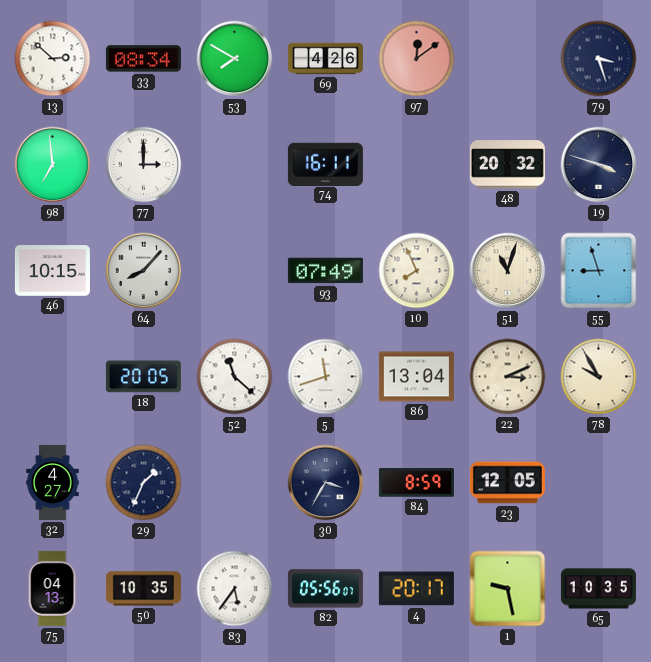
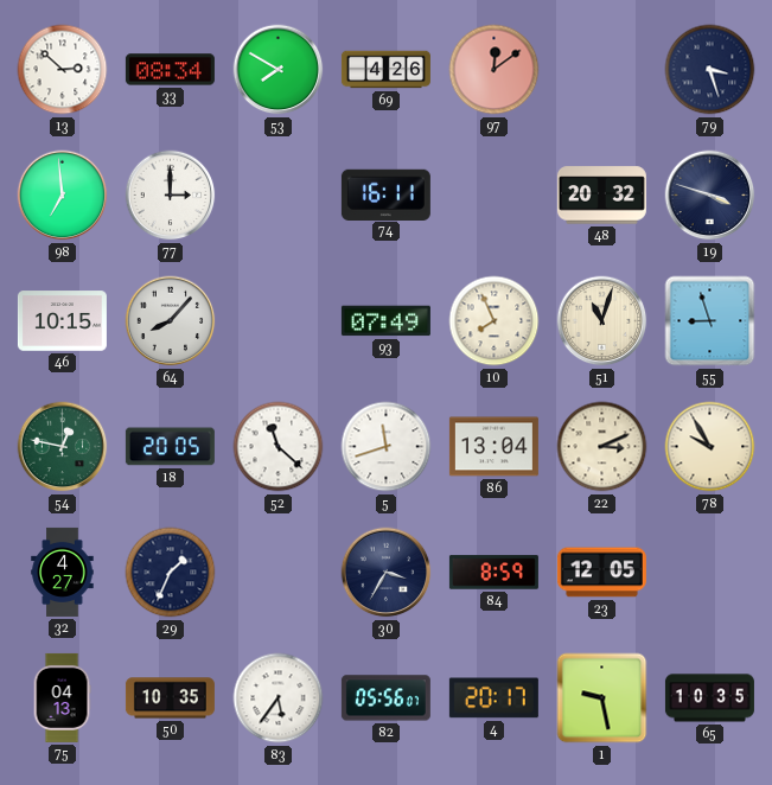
54: none -> 12:47 (63, 447)
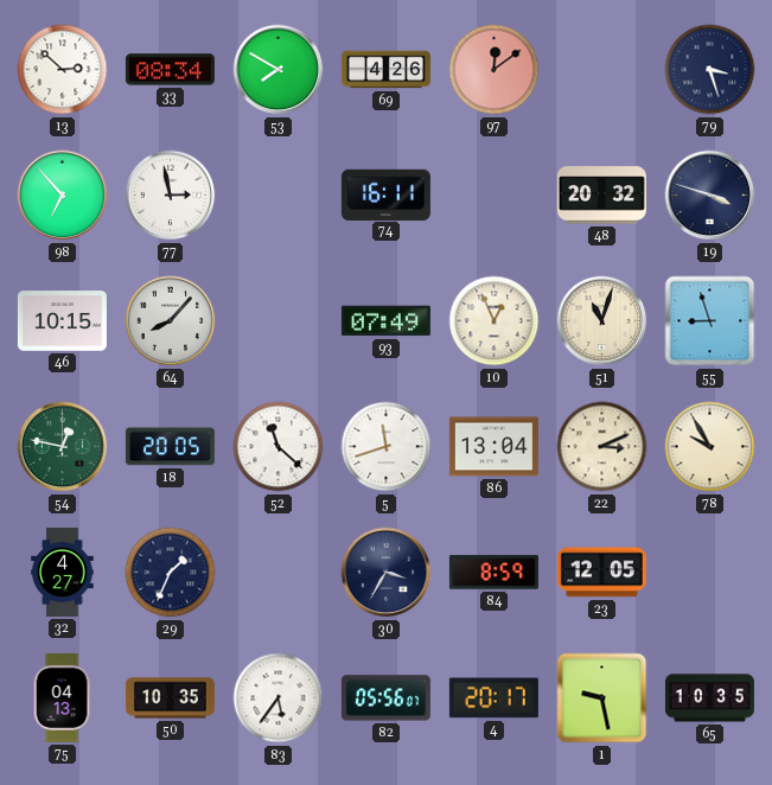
98: 6:59 -> 6:53 (63, 196)
77: 3:00 -> 2:58 (171, 196)
10: 7:56 -> 12:56 (495, 321)
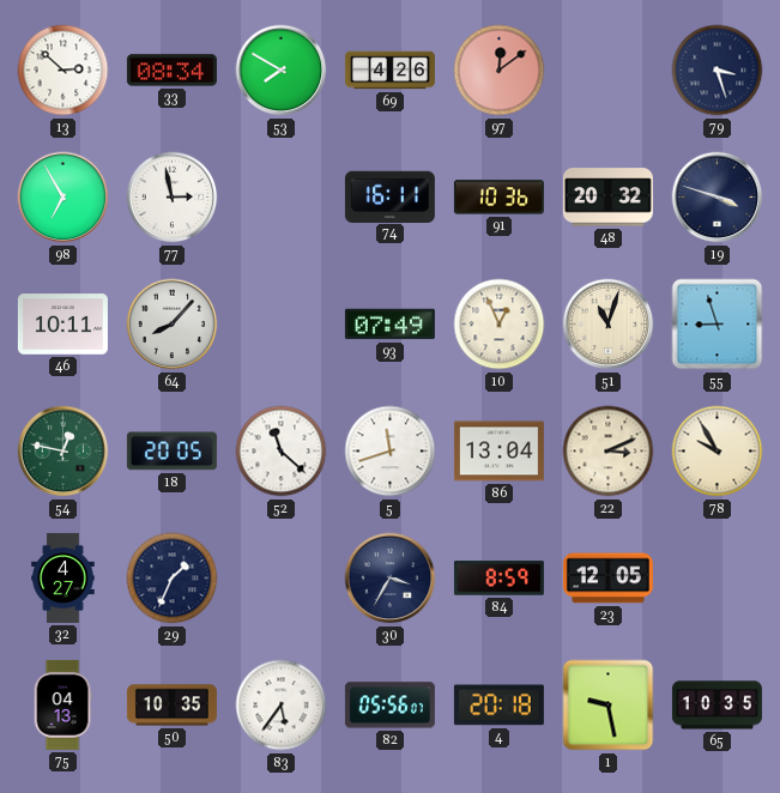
98: 6:53 -> 6:55 (64, 198)
91: none -> 10:36 (498, 198)
46: 10:15 -> 10:11 (62, 325)
4: 20:17 -> 20:18 (498, 706)
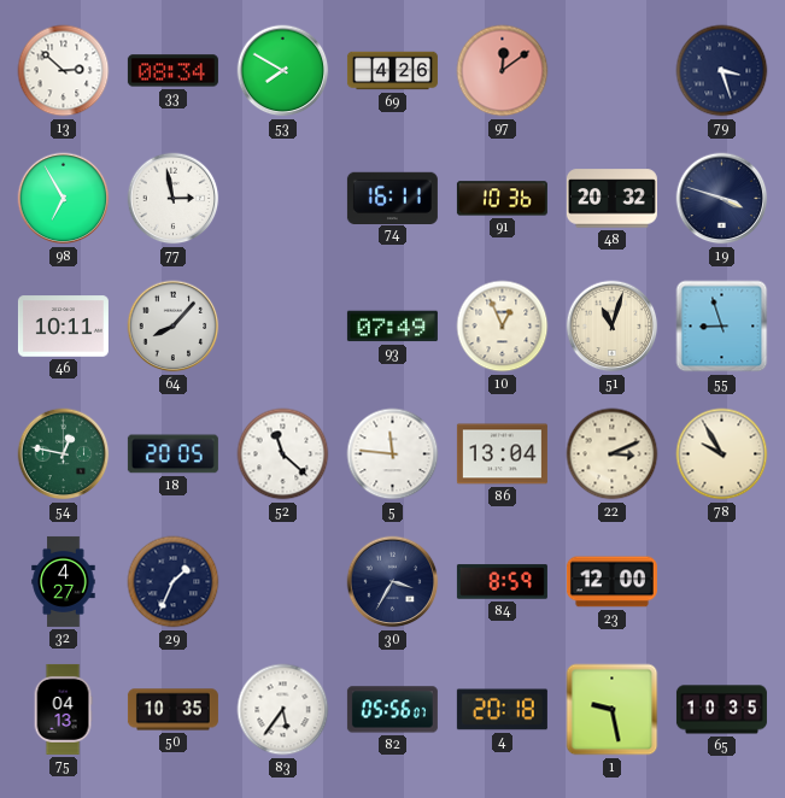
5: 11:42 -> 11:46 (393, 454)
23: 12:05 -> 12:00 (611, 582)
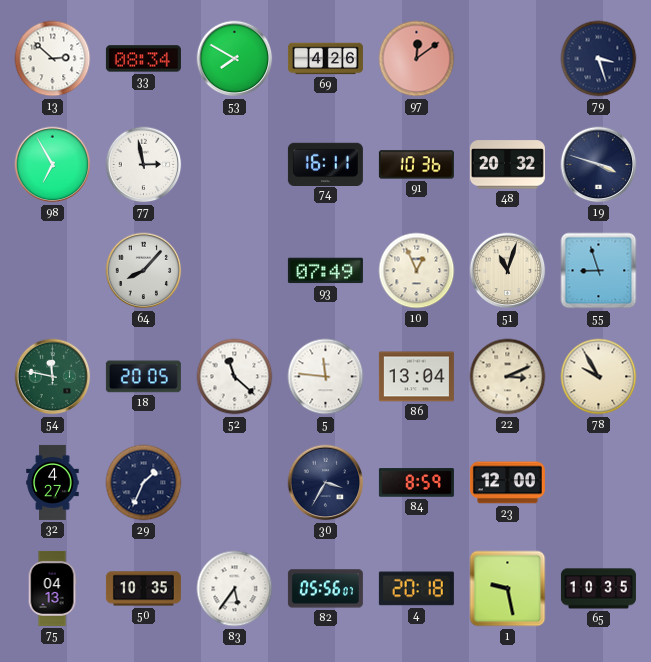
46: 10:11 -> none (63, 327)
54: 12:47 -> 11:47 (53, 377)
